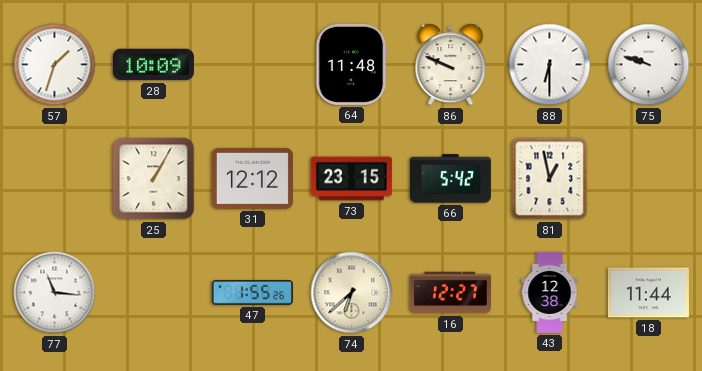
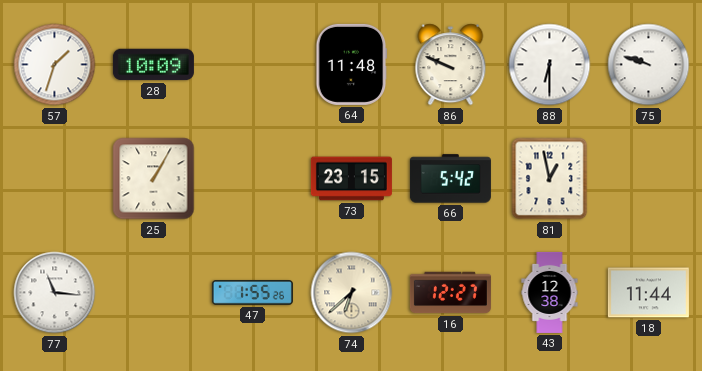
31: 12:12 -> none (252, 179)
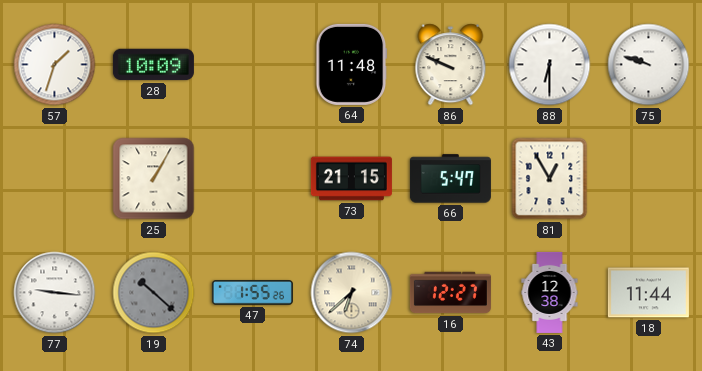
73: 23:15 -> 21:15 (351, 179)
66: 5:42 -> 5:47 (450, 179)
81: 12:58 -> 12:55 (550, 179)
77: 11:16 -> 9:16 (55, 293)
19: none -> 10:22 (154, 293)
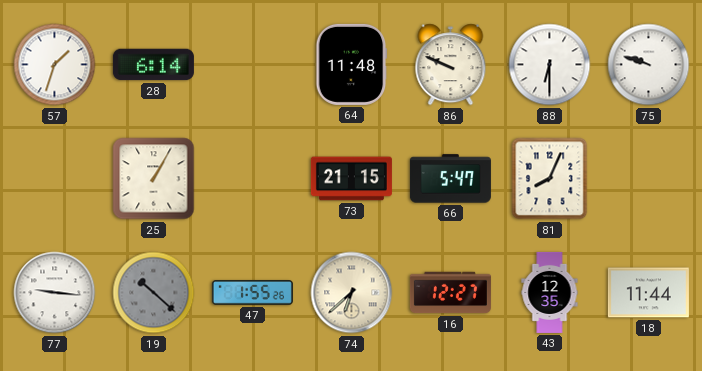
28: 10:09 -> 6:14 (153, 65)
81: 12:55 -> 8:04 (550, 179)
43: 12:38 -> 12:35 (550, 292)
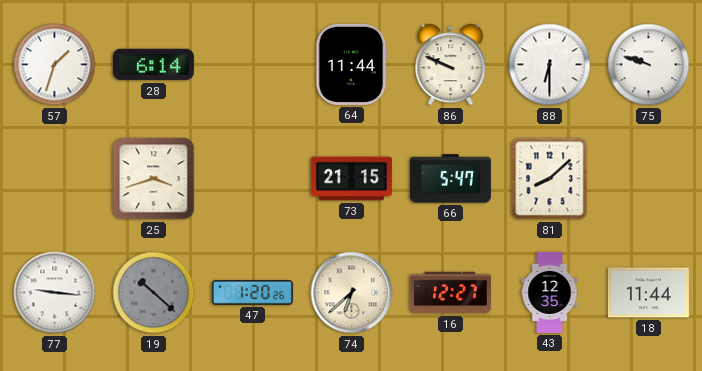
64: 11:48 -> 11:44 (351, 64)
25: 1:05 -> 3:42 (154, 179)
81: 8:04 -> 8:08 (550, 179)
47: 1:55 -> 1:20 (252, 293)
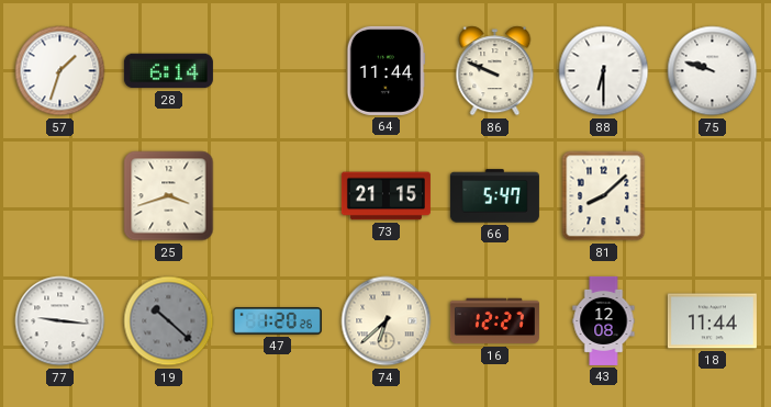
43: 12:35 -> 12:08 (604, 320)
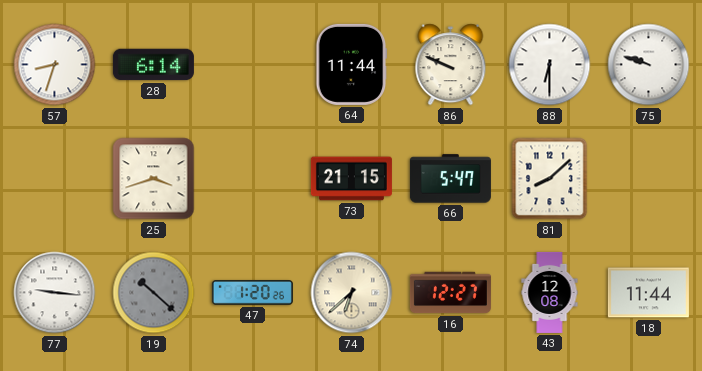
57: 1:33 -> 8:33 (55, 65)
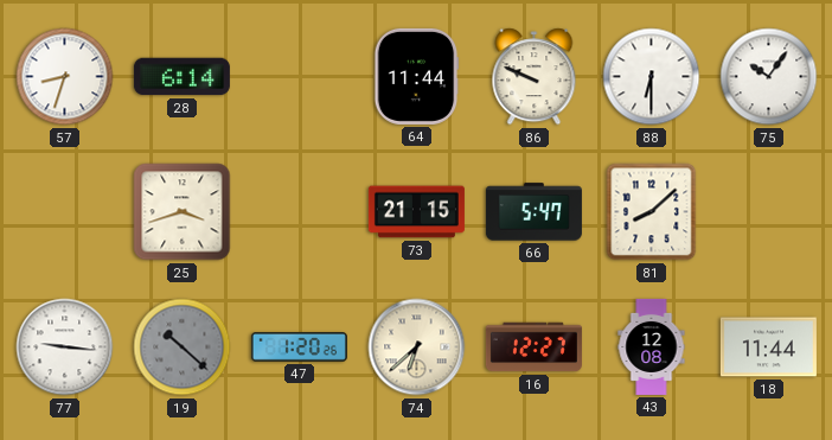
75: 9:48 -> 10:06 (769, 77)
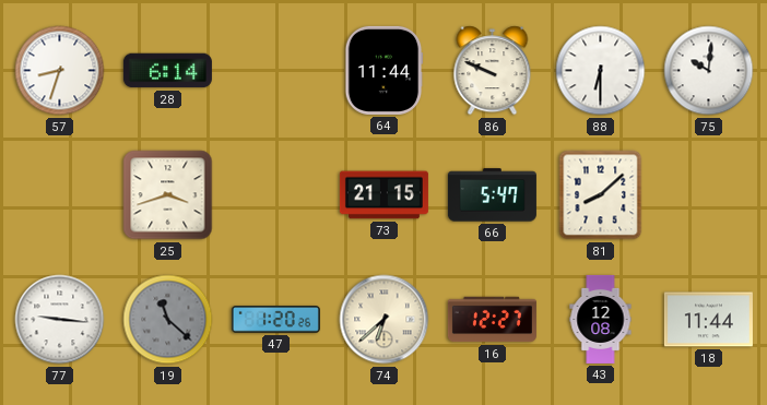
75: 10:06 -> 10:01 (709, 71)
19: 10:22 -> 11:22 (168, 320)
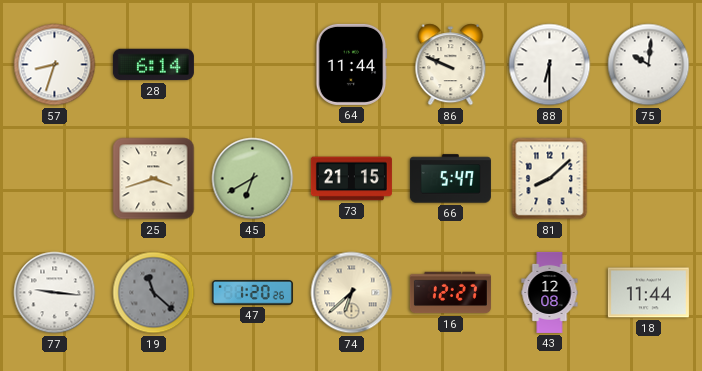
45: none -> 6:40 (253, 179)
